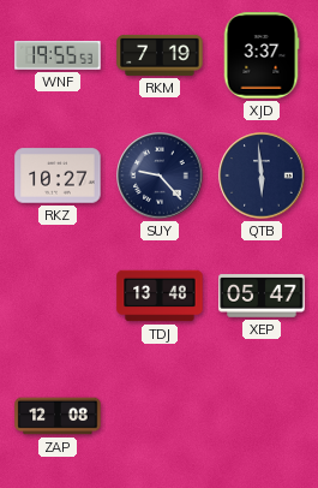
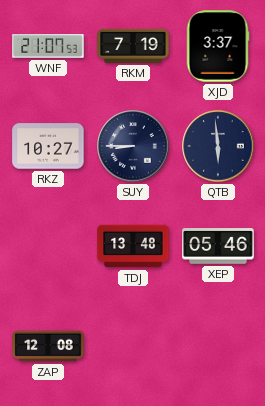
WNF: 19:55 -> 21:07 (48, 46)
SUY: 9:23 -> 8:45 (133, 146)
XEP: 05:47 -> 05:46 (218, 246)
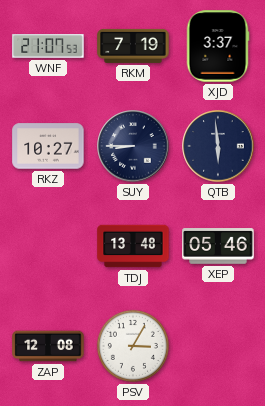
PSV: none -> 3:05 (133, 346)
